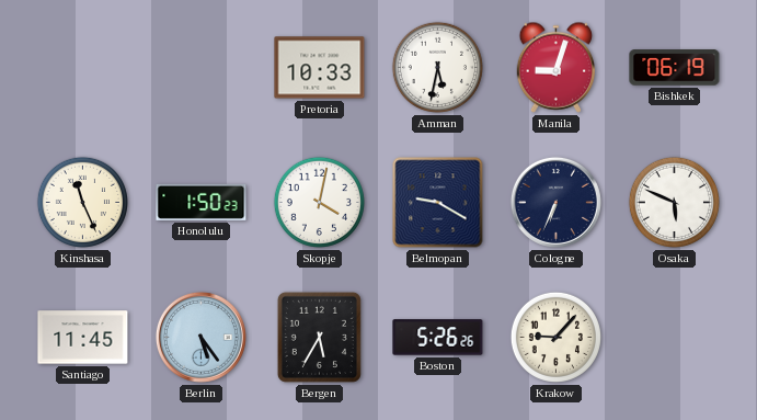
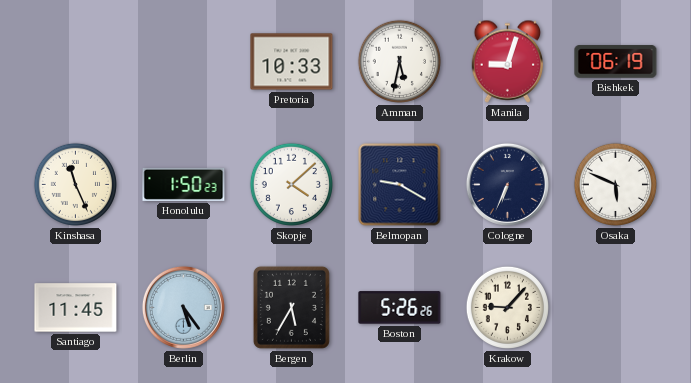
Skopje: 4:02 -> 4:08 (291, 184)
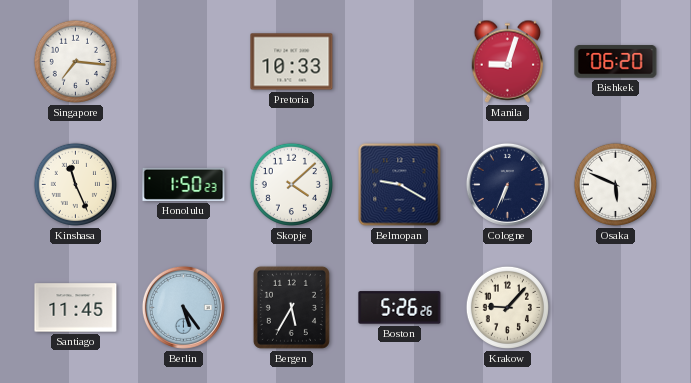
Singapore: none -> 7:16 (75, 61)
Amman: 5:32 -> none (399, 61)
Bishkek: 06:19 -> 06:20 (616, 62)
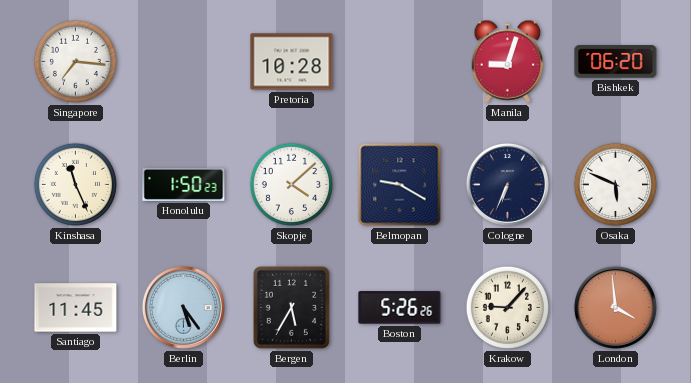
Pretoria: 10:33 -> 10:28 (292, 62)
London: none -> 3:59 (615, 307)
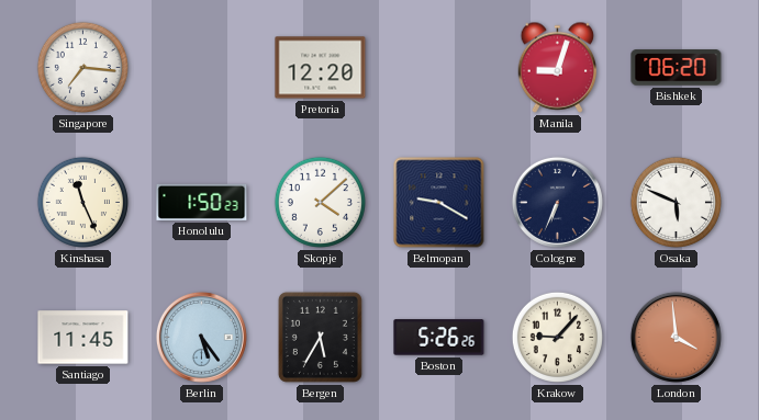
Pretoria: 10:28 -> 12:20 (321, 68)
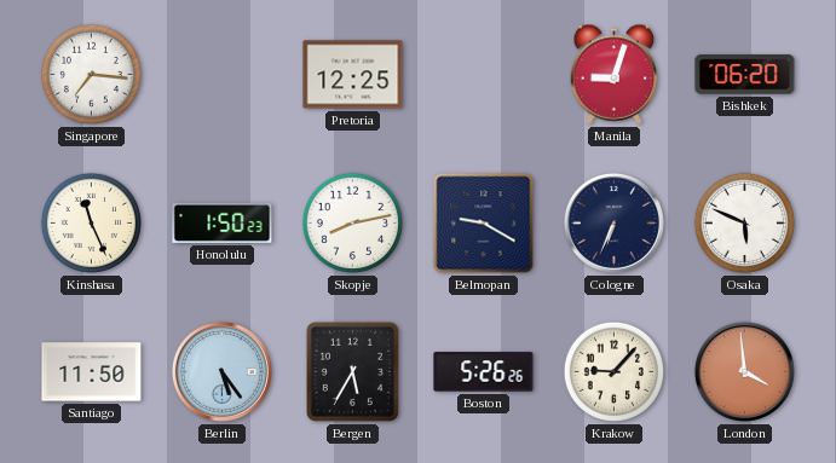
Pretoria: 12:20 -> 12:25 (353, 75)
Skopje: 4:08 -> 8:13 (352, 222)
Santiago: 11:45 -> 11:50 (92, 372)
